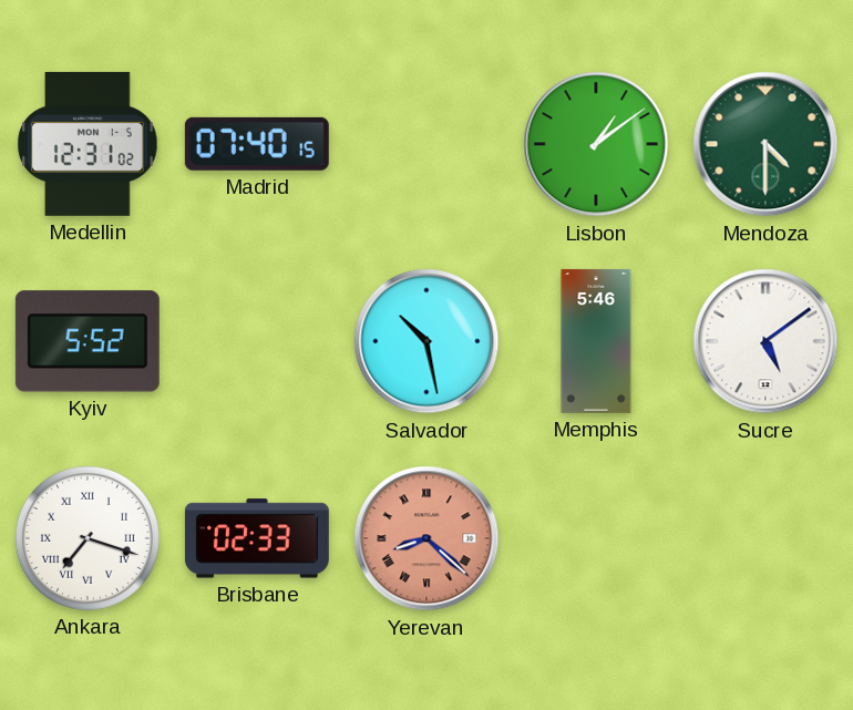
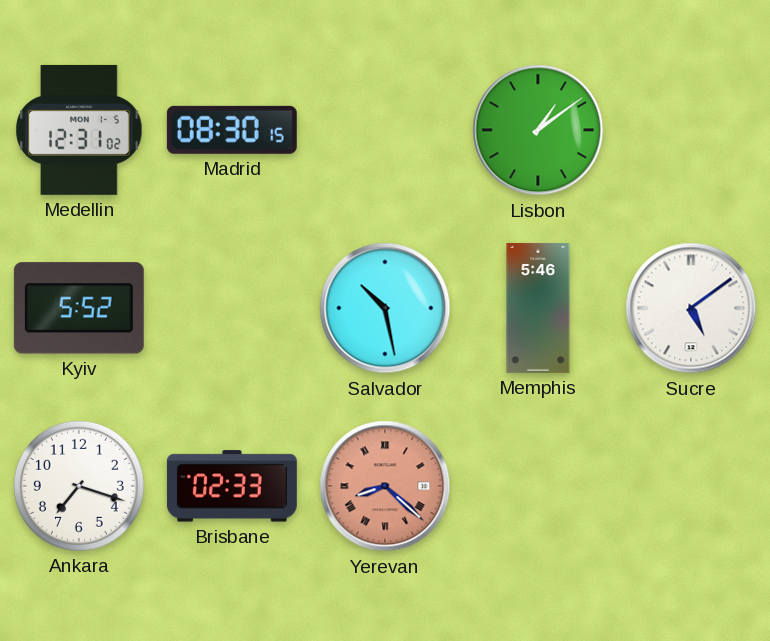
Madrid: 07:40 -> 08:30 (232, 130)
Mendoza: 4:30 -> none (765, 144)
Ankara numerals: Roman -> Arabic (79, 486)
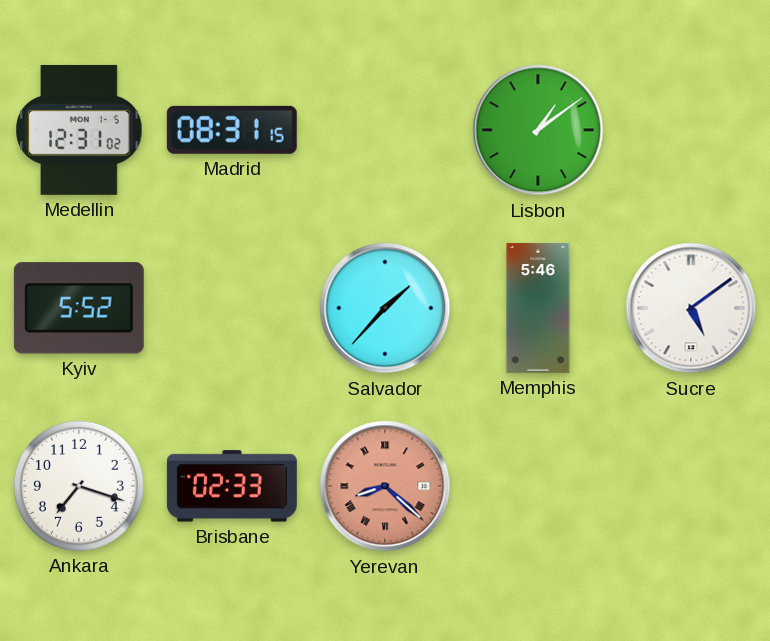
Madrid: 08:30 -> 08:31 (232, 130)
Salvador: 10:28 -> 1:37 (385, 308)
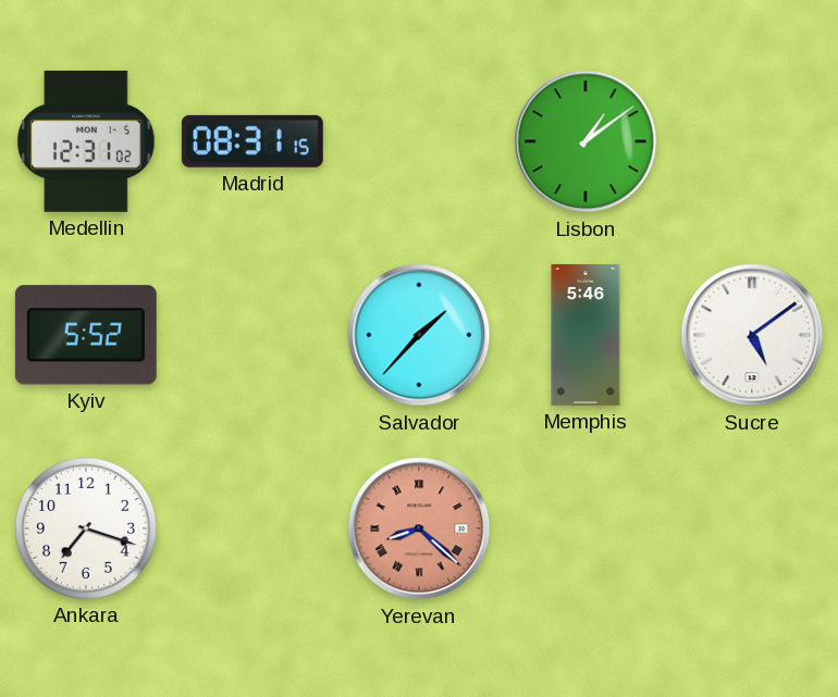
Brisbane: 02:33 -> none (232, 486)
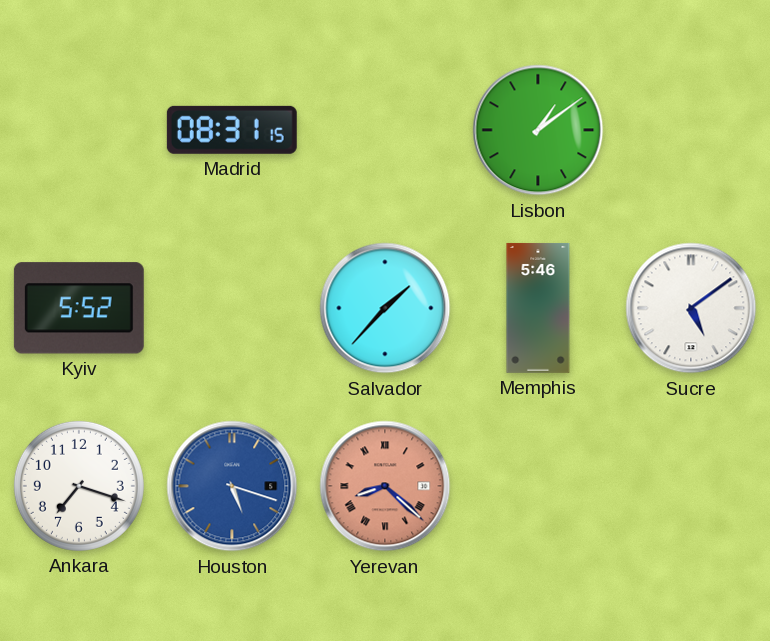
Medellin: 12:31 -> none (86, 141)
Houston: none -> 5:18 (232, 486)
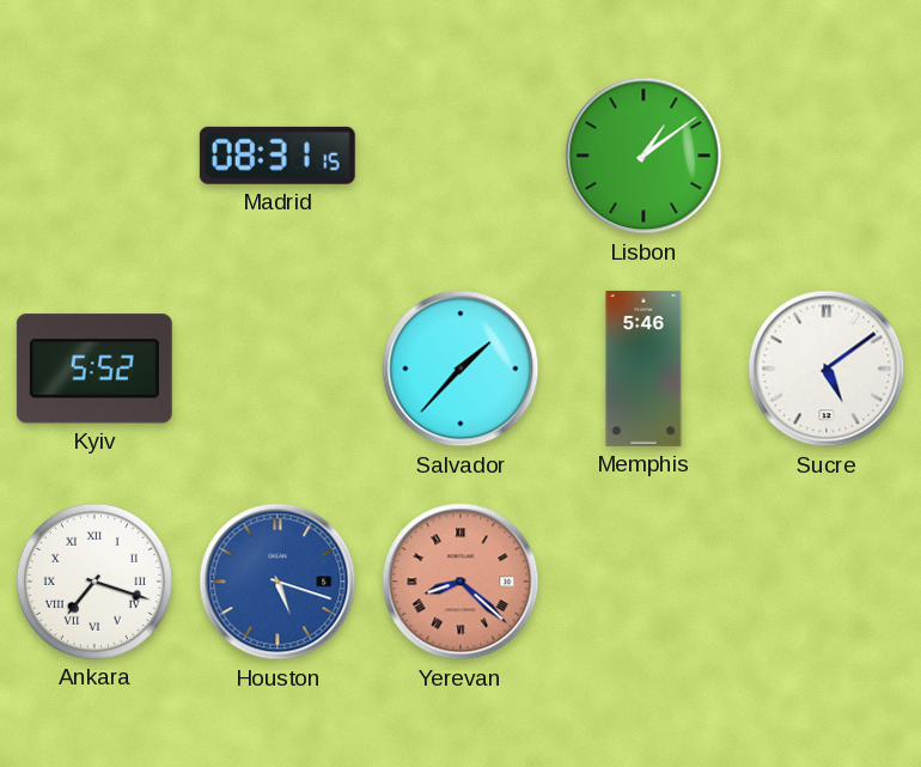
Ankara numerals: Arabic -> Roman (94, 582)
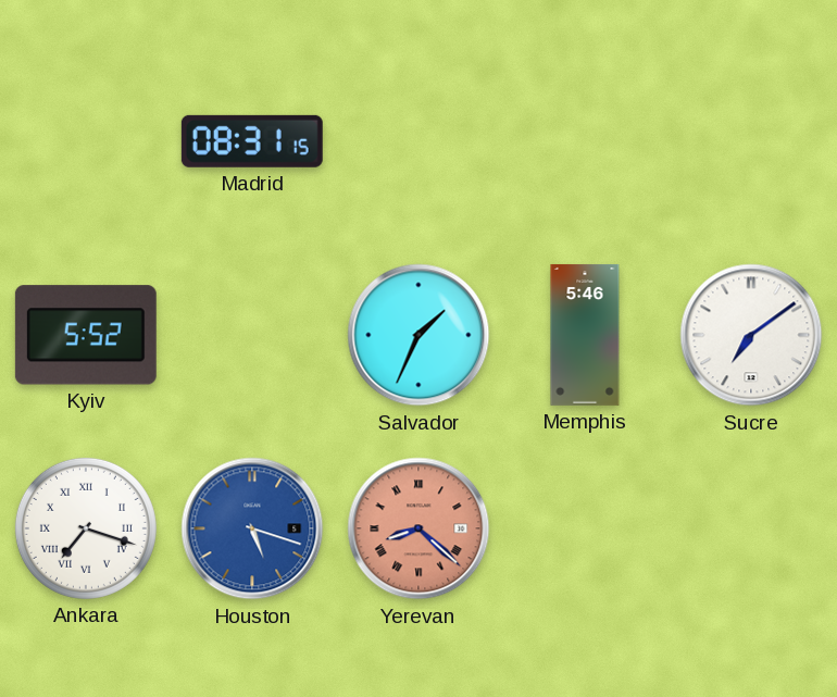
Lisbon: 1:09 -> none (644, 156)
Salvador: 1:37 -> 1:34 (418, 335)
Sucre: 5:09 -> 7:09 (751, 335)
